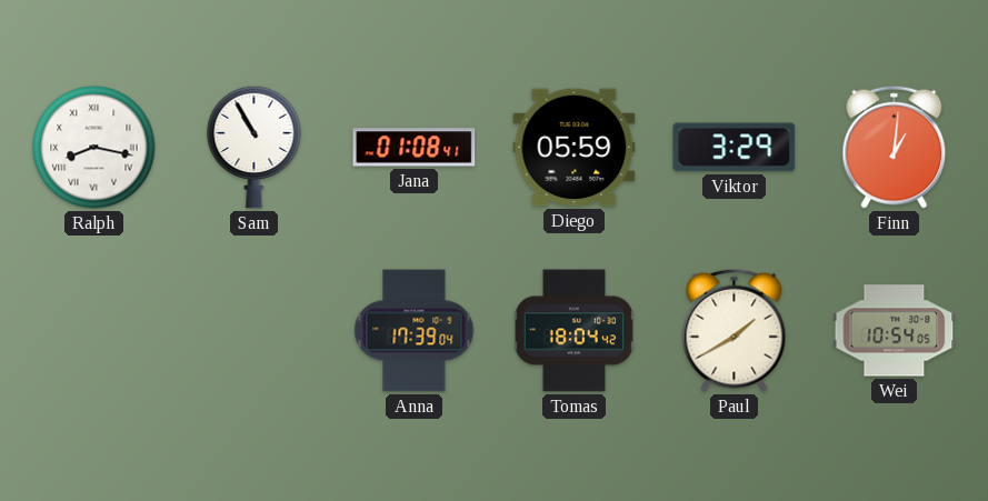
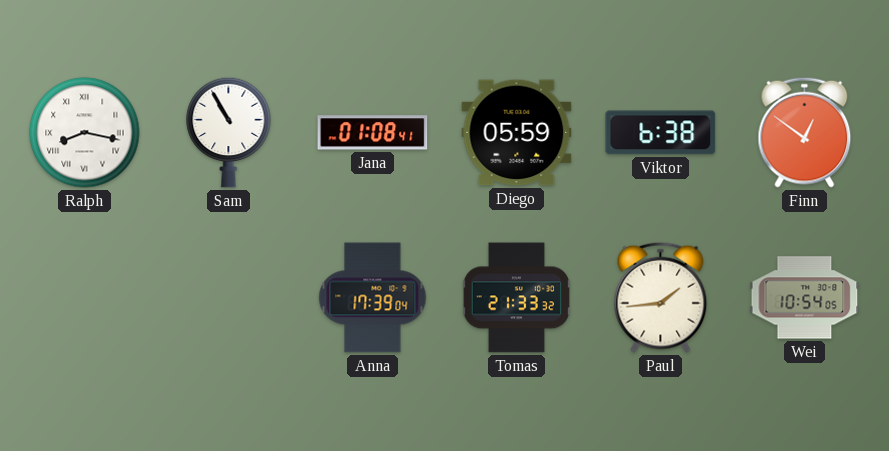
Viktor: 3:29 -> 6:38 (661, 133)
Finn: 1:01 -> 12:51 (805, 132)
Tomas: 18:04 -> 21:33 (516, 298)
Paul: 1:40 -> 1:44 (661, 297)
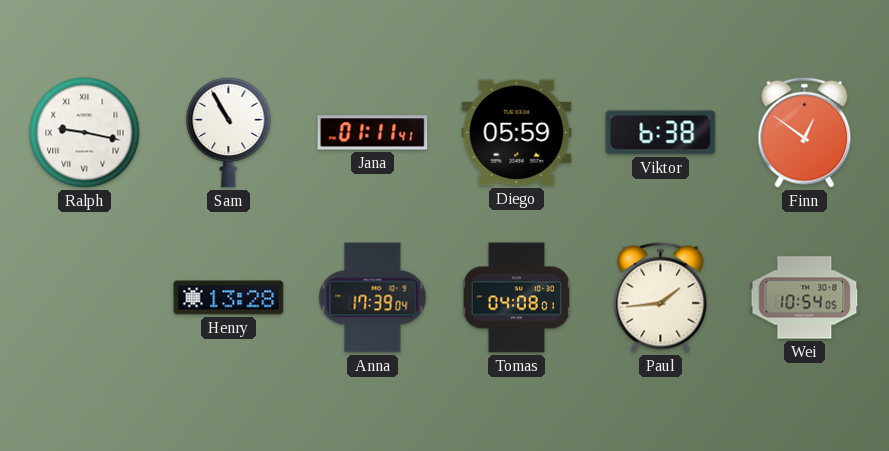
Ralph: 8:17 -> 9:17 (85, 133)
Jana: 01:08 -> 01:11 (373, 133)
Henry: none -> 13:28 (229, 298)
Tomas: 21:33 -> 04:08 (516, 298)
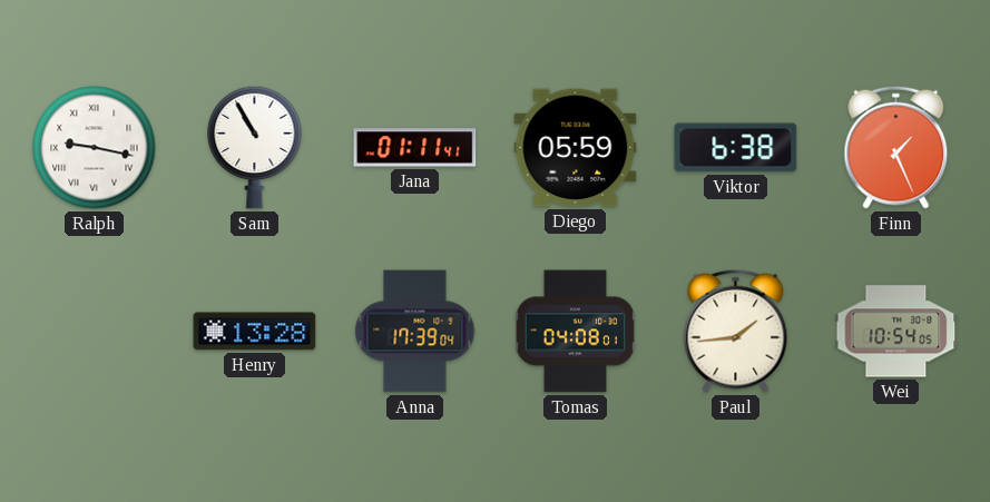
Finn: 12:51 -> 1:26 (896, 147)
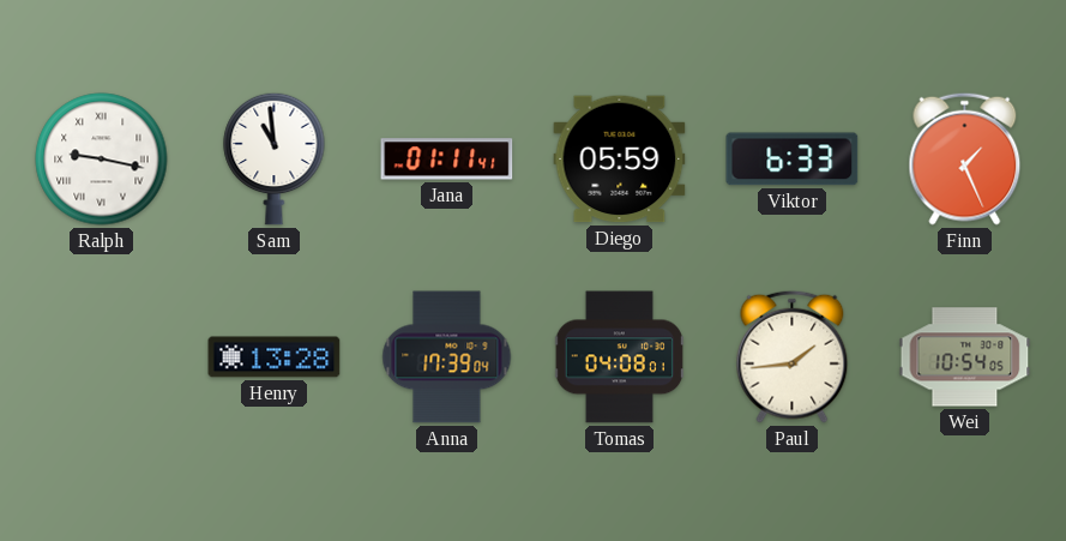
Sam: 10:55 -> 10:59 (275, 158)
Viktor: 6:38 -> 6:33 (793, 160)
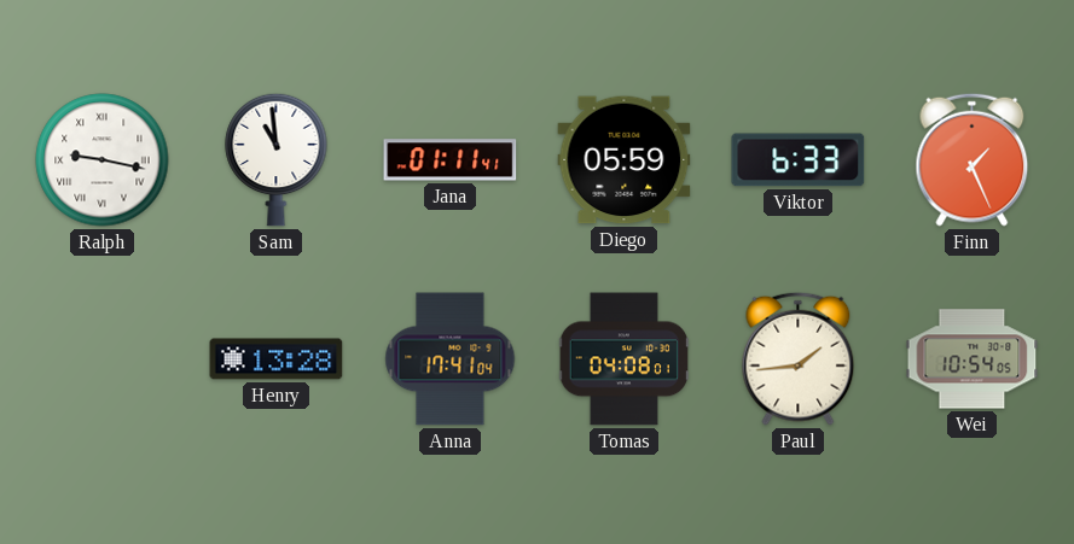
Anna: 17:39 -> 17:41 (451, 359)
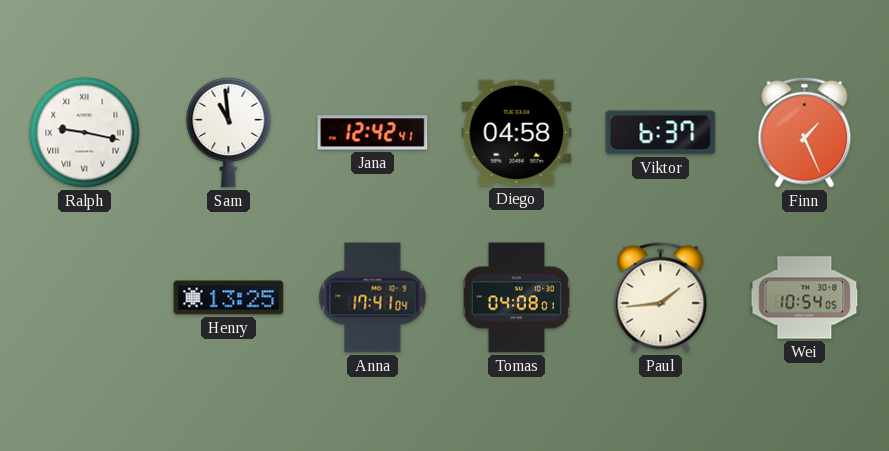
Jana: 01:11 -> 12:42 (373, 133)
Diego: 05:59 -> 04:58 (517, 133)
Viktor: 6:33 -> 6:37 (661, 133)
Henry: 13:28 -> 13:25 (229, 298)
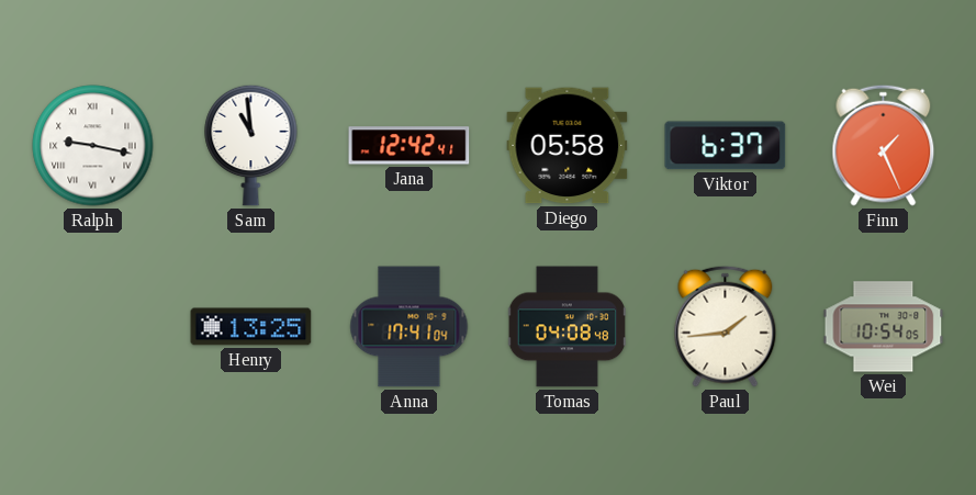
Diego: 04:58 -> 05:58 (568, 146)
Tomas: 04:08:01 -> 04:08:48 (566, 327)
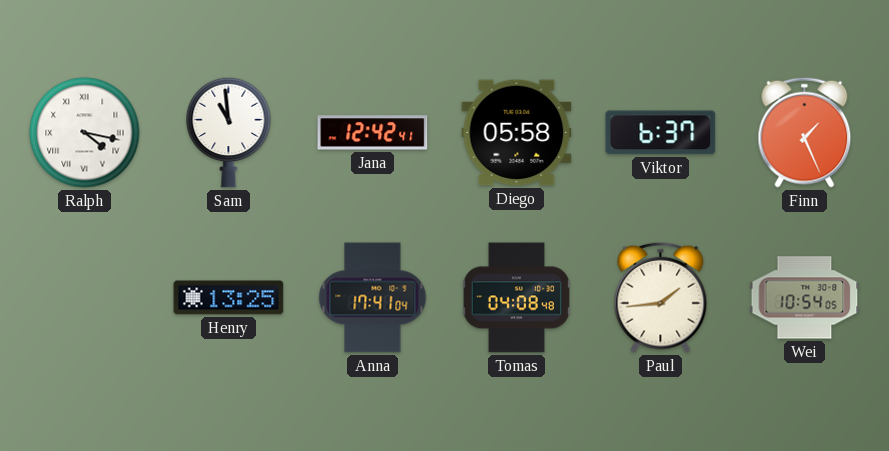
Ralph: 9:17 -> 4:17 (85, 133)
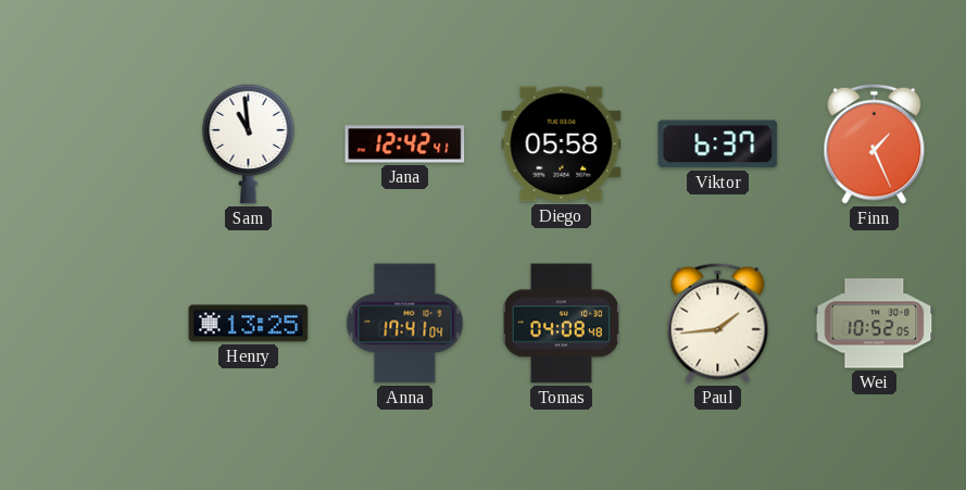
Ralph: 4:17 -> none (85, 133)
Wei: 10:54 -> 10:52 (875, 324)
